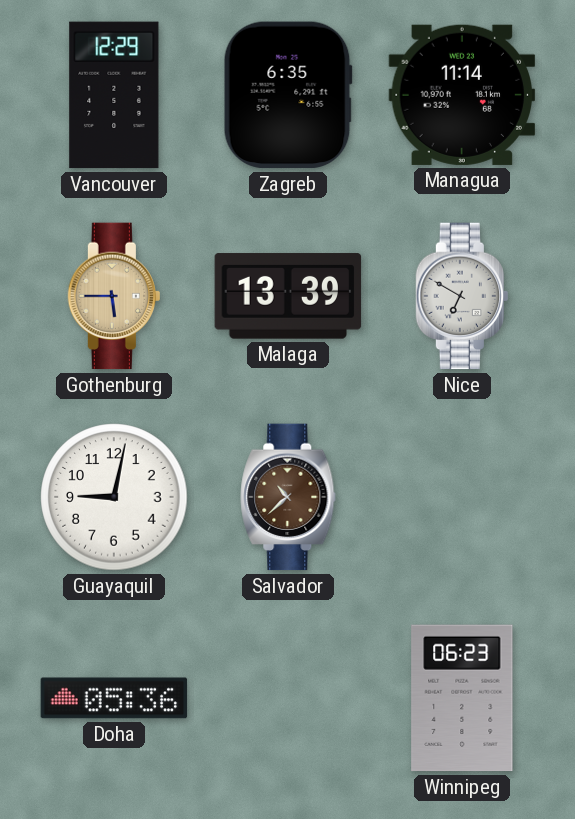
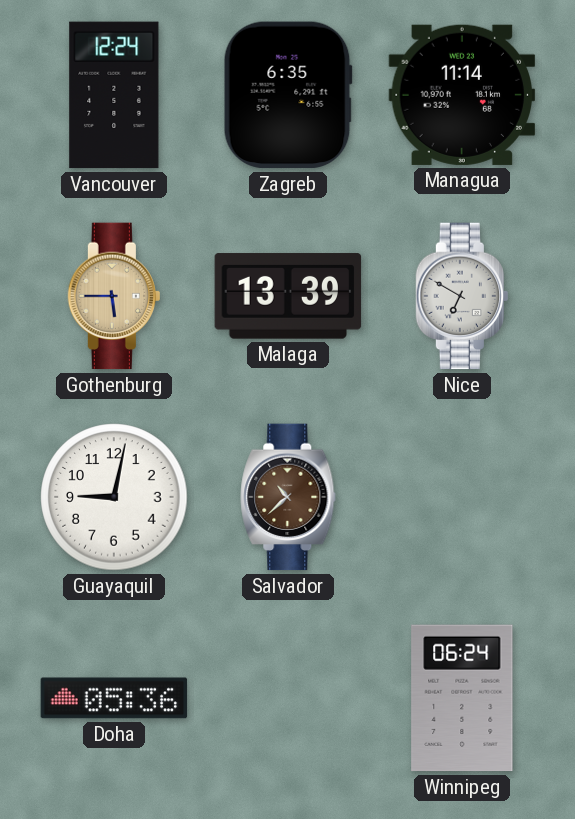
Vancouver: 12:29 -> 12:24 (114, 95)
Winnipeg: 06:23 -> 06:24 (462, 698)
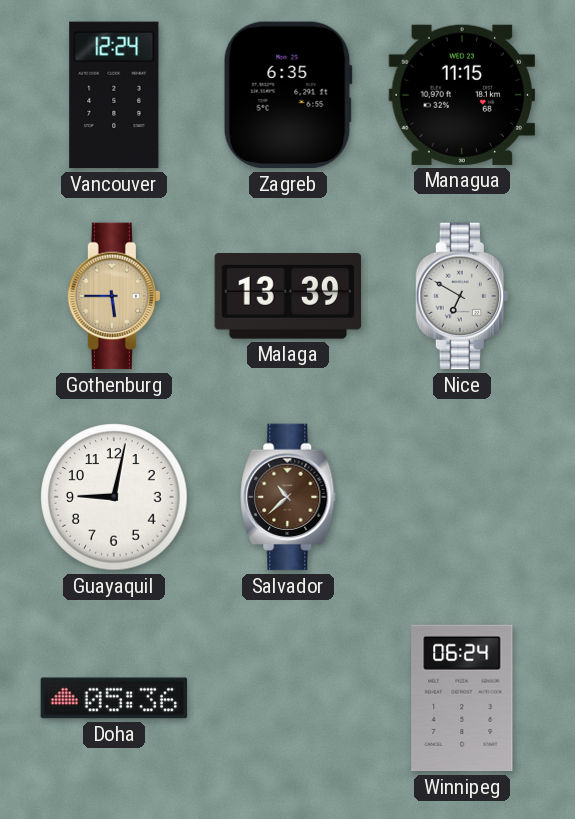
Managua: 11:14 -> 11:15 (462, 95)
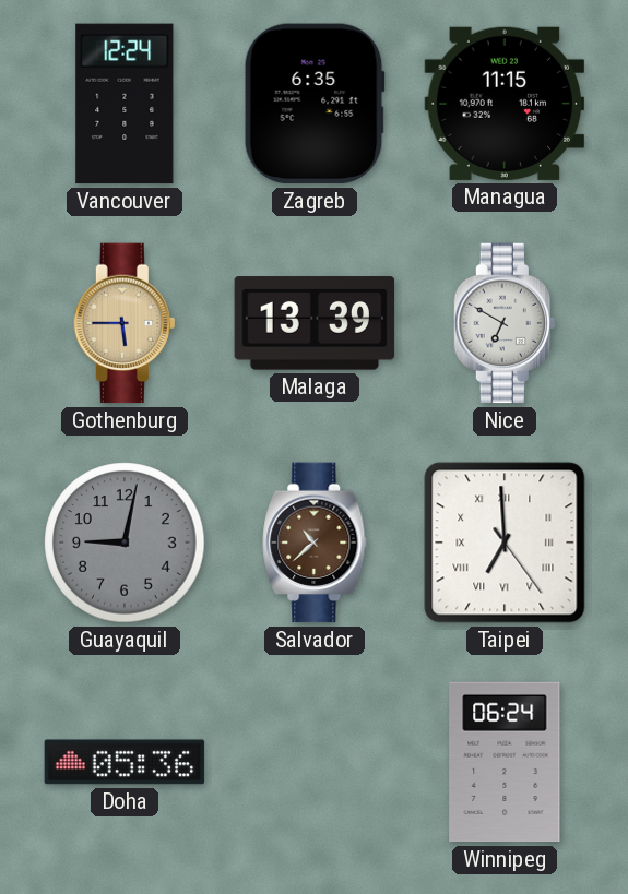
Guayaquil dial: white -> grey (125, 543)
Taipei: none -> 6:59 (505, 543)
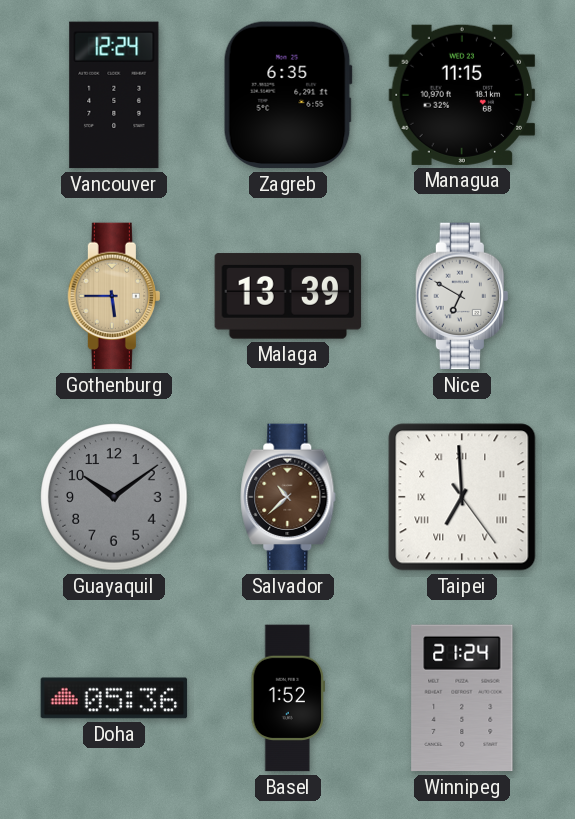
Guayaquil: 9:02 -> 10:09 (114, 497)
Basel: none -> 1:52 (287, 698)
Winnipeg: 06:24 -> 21:24 (462, 698)
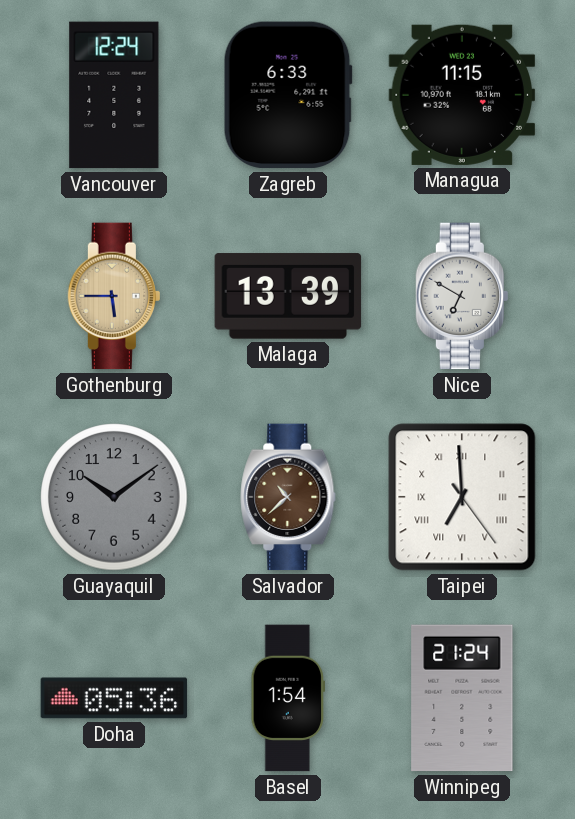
Zagreb: 6:35 -> 6:33 (288, 95)
Basel: 1:52 -> 1:54 (287, 698)
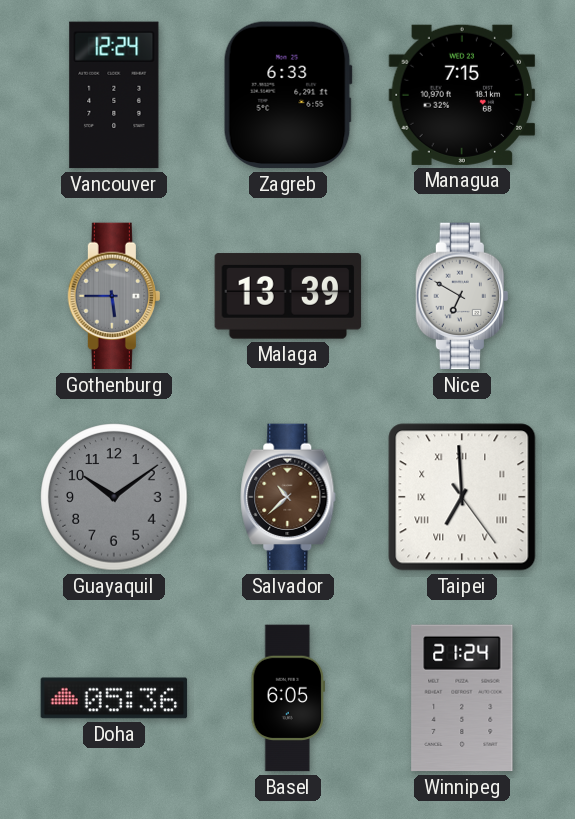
Managua: 11:15 -> 7:15 (462, 95)
Gothenburg dial: champagne -> grey (113, 296)
Basel: 1:54 -> 6:05 (287, 698)
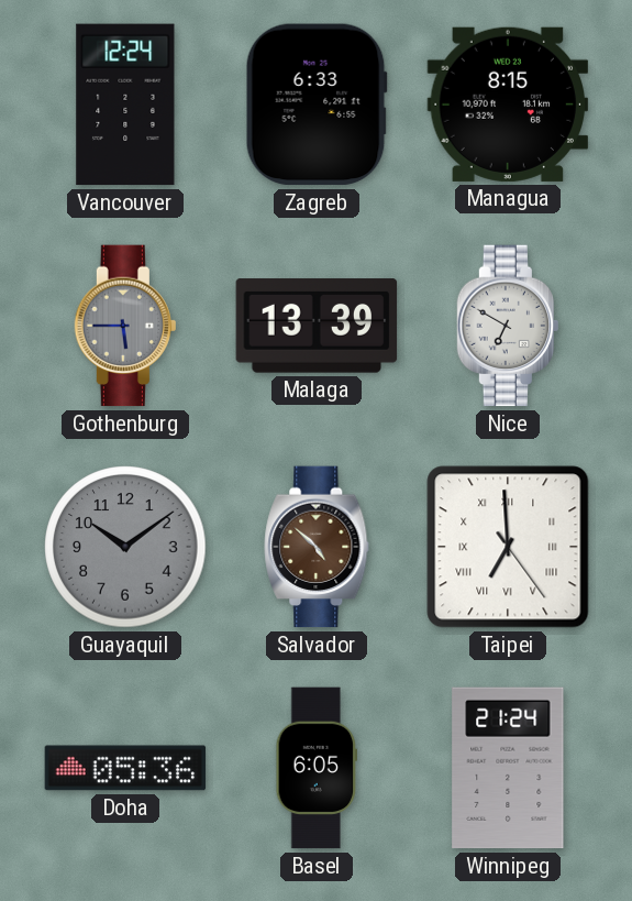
Managua: 7:15 -> 8:15 (508, 105)
Salvador: 10:38 -> 4:52 (317, 547)
